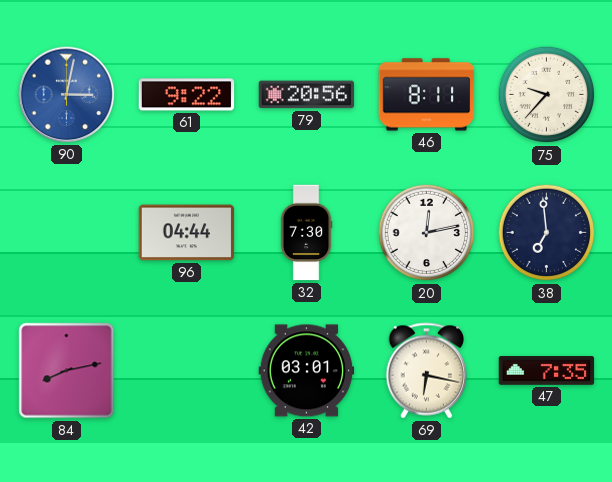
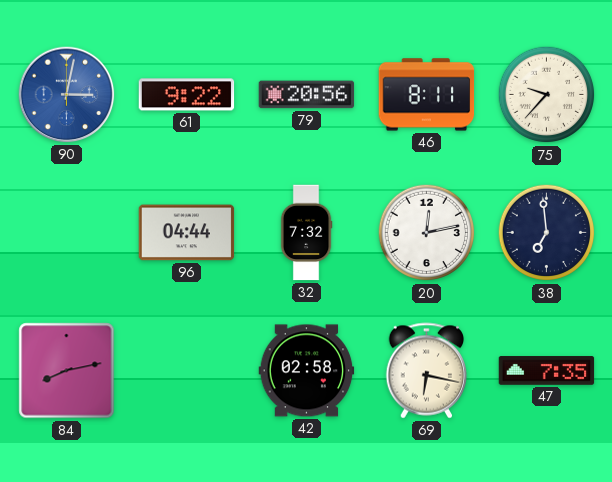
32: 7:30 -> 7:32 (306, 233)
42: 03:01 -> 02:58 (307, 371)
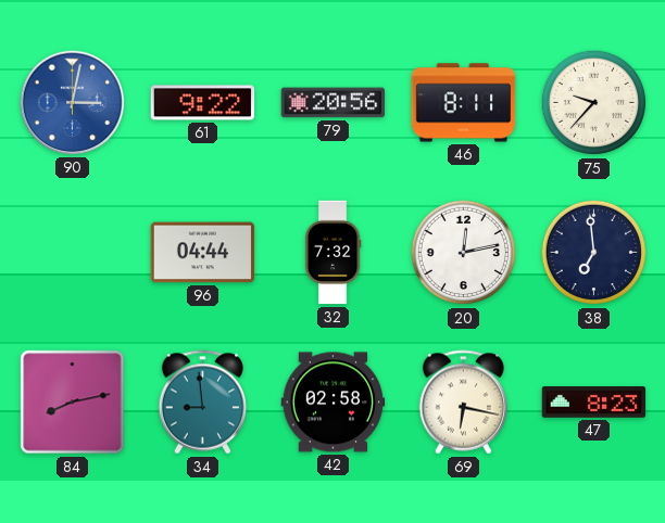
34: none -> 8:59 (203, 403)
47: 7:35 -> 8:23 (594, 403)
